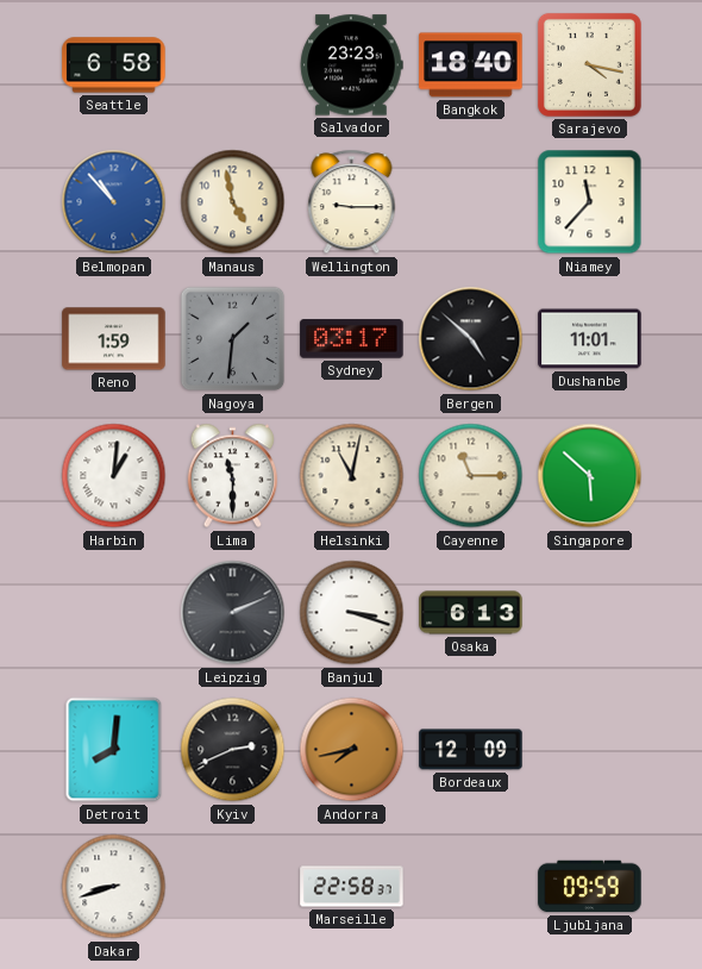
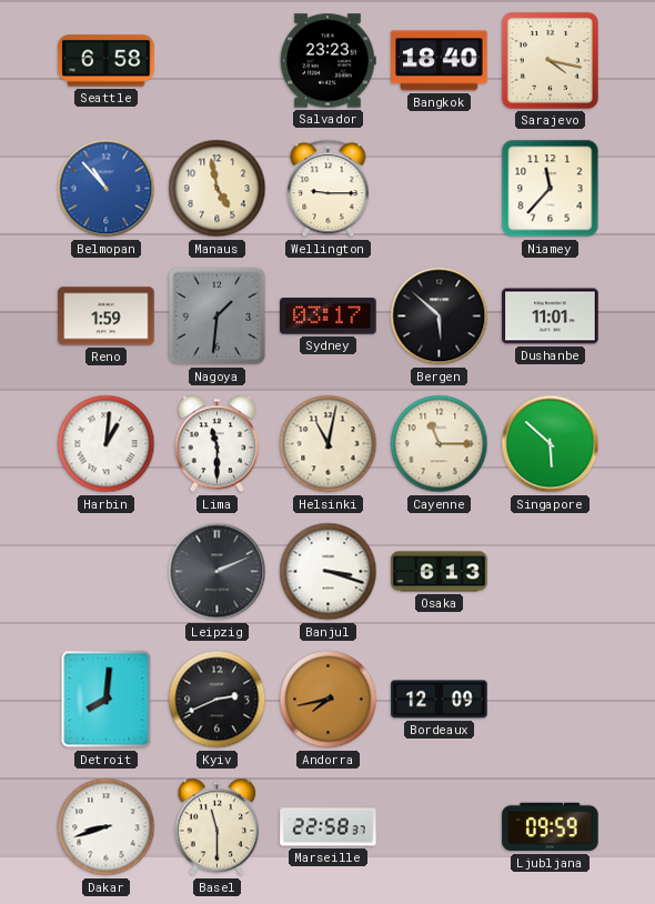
Bergen: 4:52 -> 5:52 (440, 317)
Basel: none -> 11:30 (218, 827)
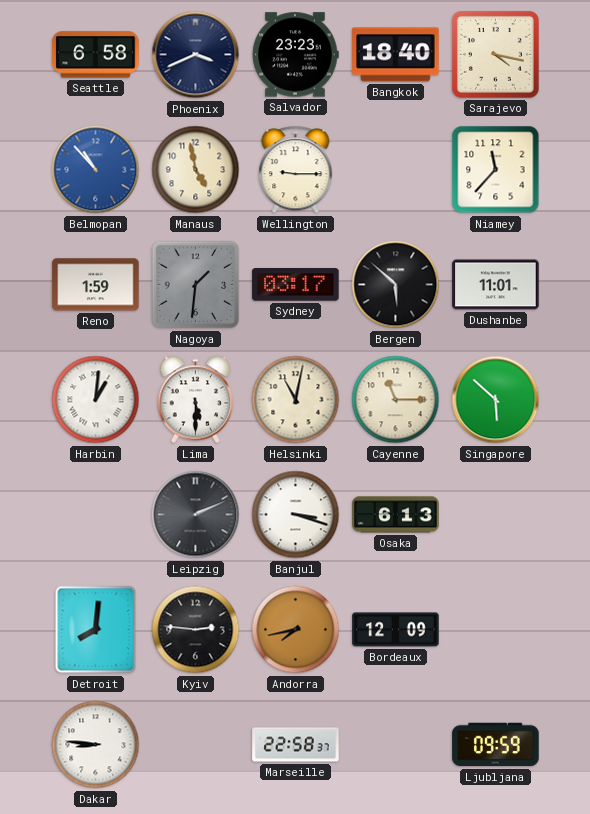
Phoenix: none -> 3:41 (196, 55)
Lima: 11:30 -> 5:30 (196, 400)
Kyiv: 2:41 -> 2:46 (196, 630)
Dakar: 8:42 -> 8:46 (96, 745)
Basel: 11:30 -> none (218, 827)
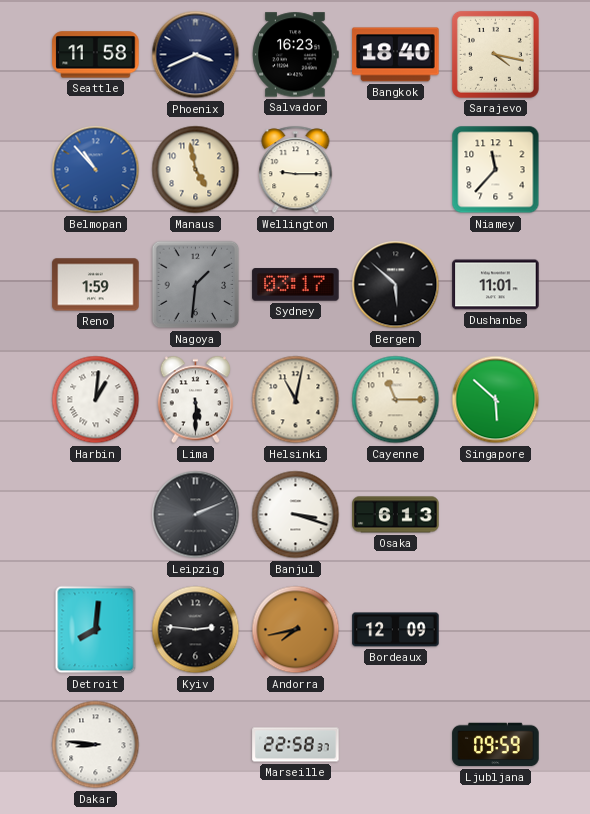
Seattle: 6:58 -> 11:58 (96, 55)
Salvador: 23:23 -> 16:23 (295, 55)
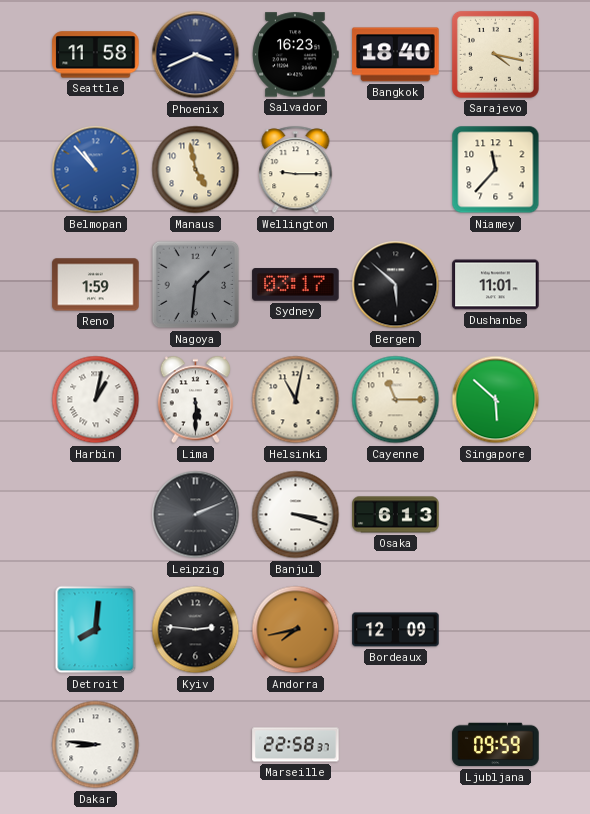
Harbin: 1:01 -> 1:02 (96, 400)
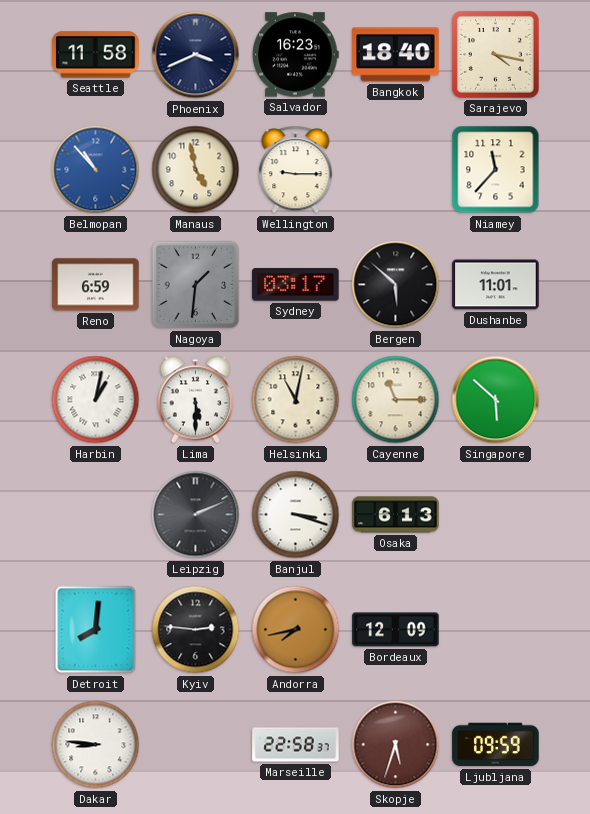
Reno: 1:59 -> 6:59 (96, 285)
Skopje: none -> 5:33 (396, 745)
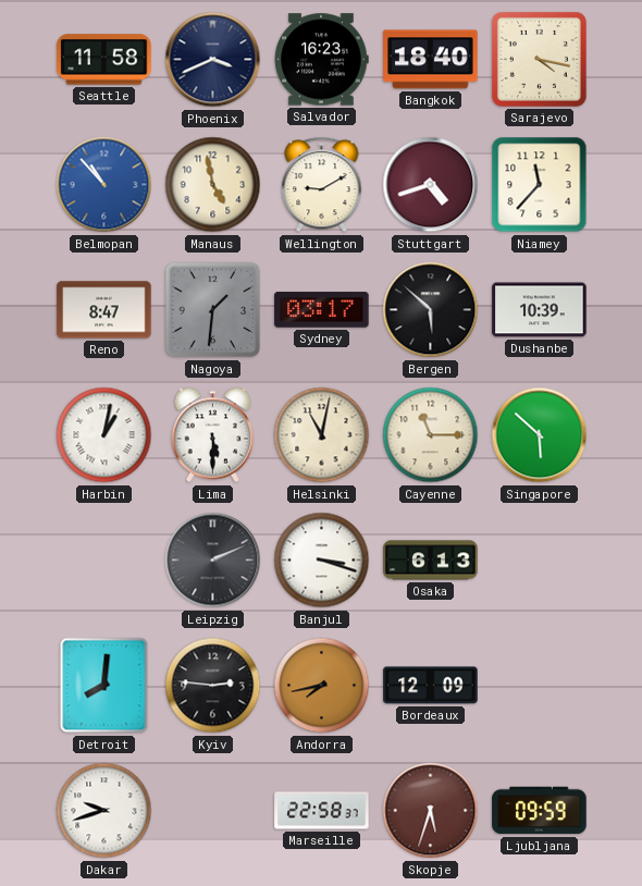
Wellington: 9:15 -> 9:10 (322, 185)
Stuttgart: none -> 4:42 (431, 185)
Reno: 6:59 -> 8:47 (104, 310)
Dushanbe: 11:01 -> 10:39 (540, 310)
Dakar: 8:46 -> 9:42 (104, 811)
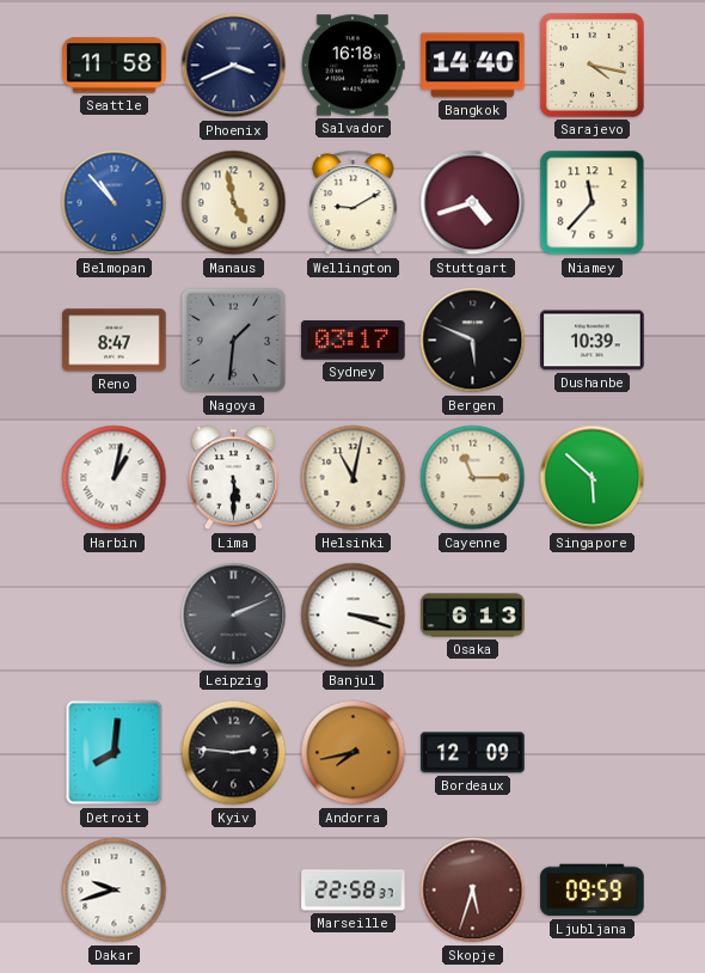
Salvador: 16:23 -> 16:18 (352, 66)
Bangkok: 18:40 -> 14:40 (473, 66)
Bergen: 5:52 -> 5:49 (473, 341)
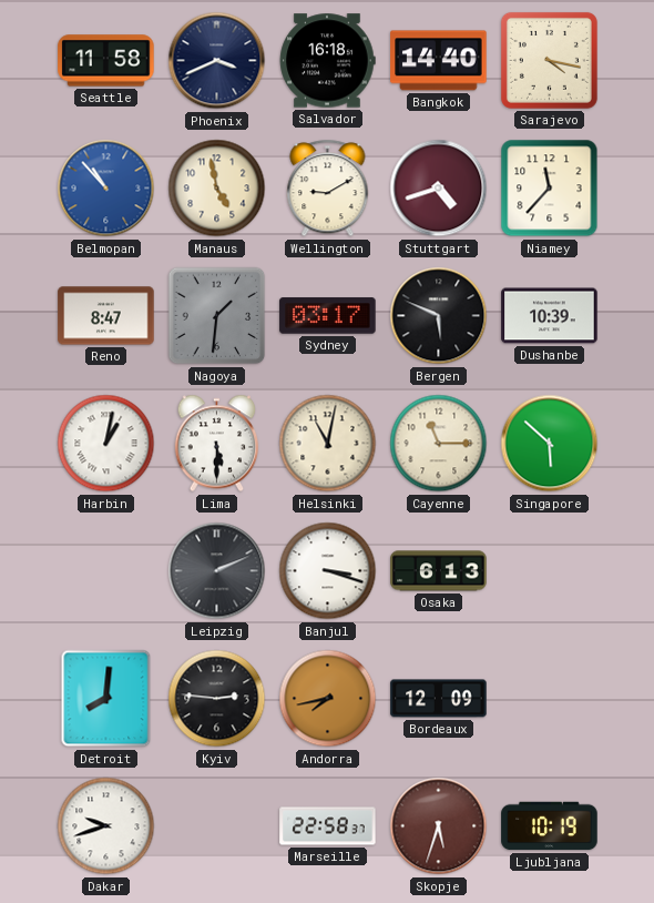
Ljubljana: 09:59 -> 10:19 (550, 826)
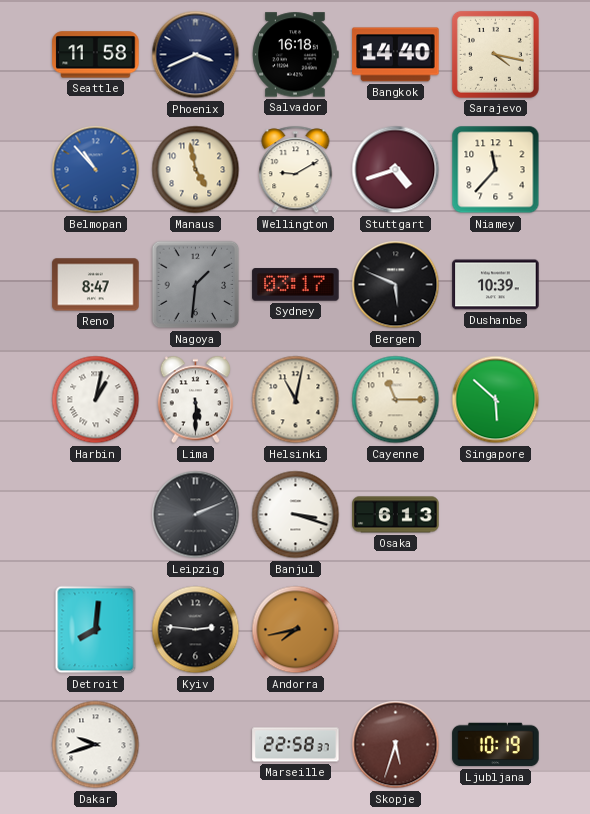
Bordeaux: 12:09 -> none (439, 699)
